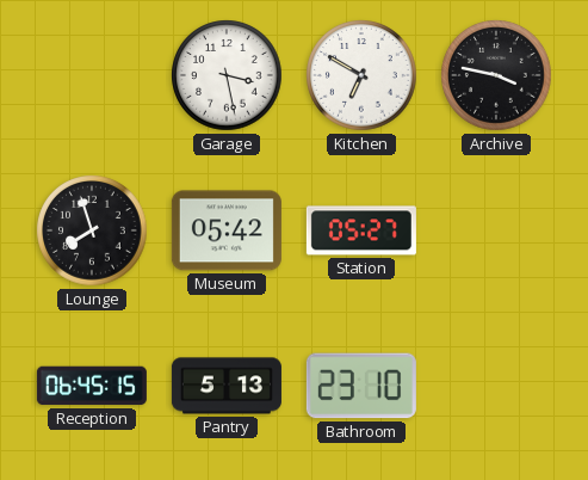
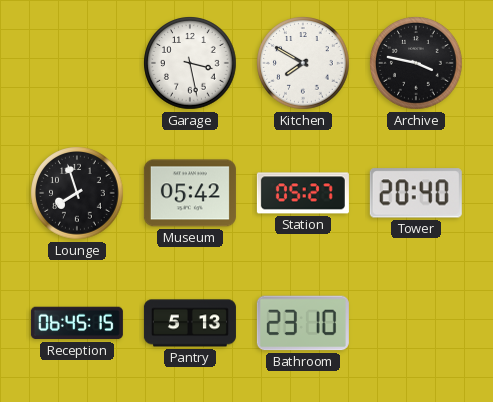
Kitchen: 6:50 -> 7:50 (303, 63)
Tower: none -> 20:40 (416, 193)
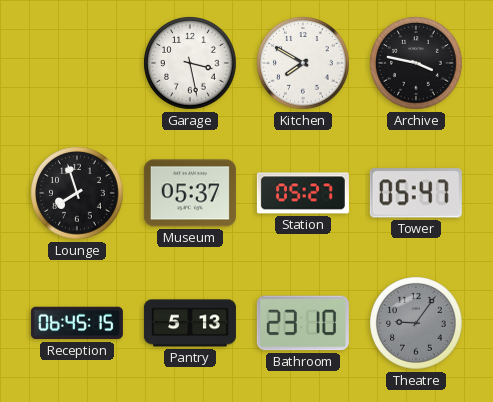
Museum: 05:42 -> 05:37 (190, 193)
Tower: 20:40 -> 05:47 (416, 193)
Theatre: none -> 9:06 (416, 323)
